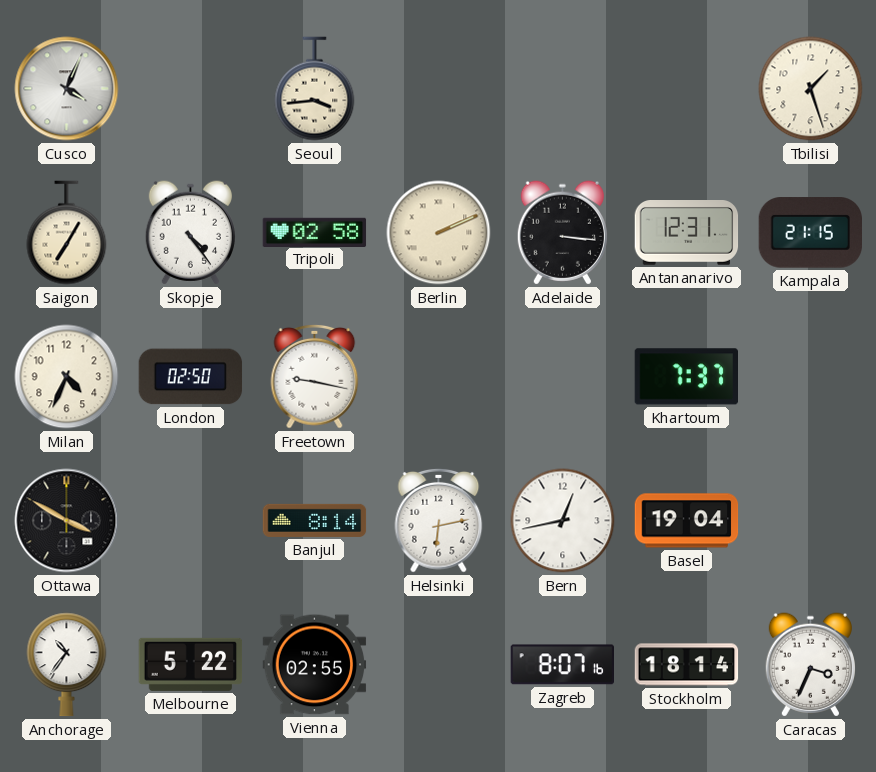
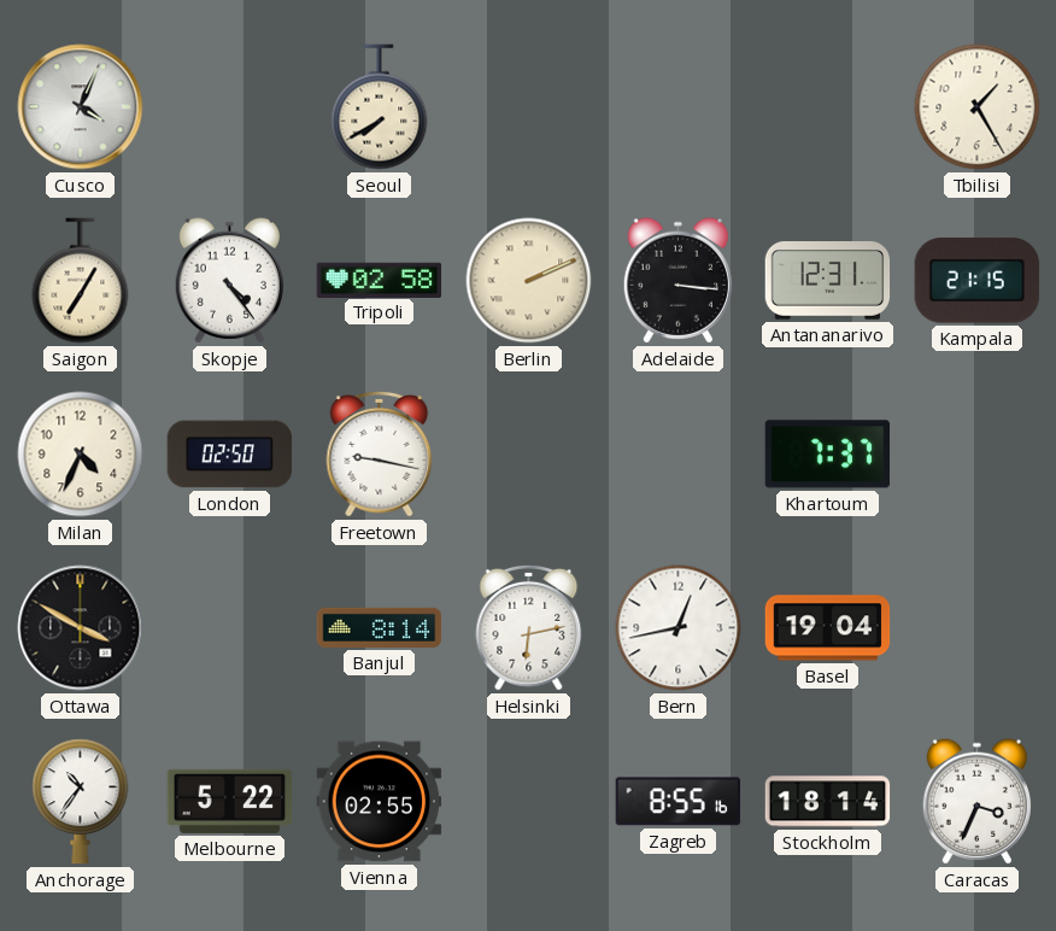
Seoul: 3:44 -> 7:40 (380, 107)
Tbilisi: 1:27 -> 1:25 (978, 107)
Zagreb: 8:07 -> 8:55 (677, 802)
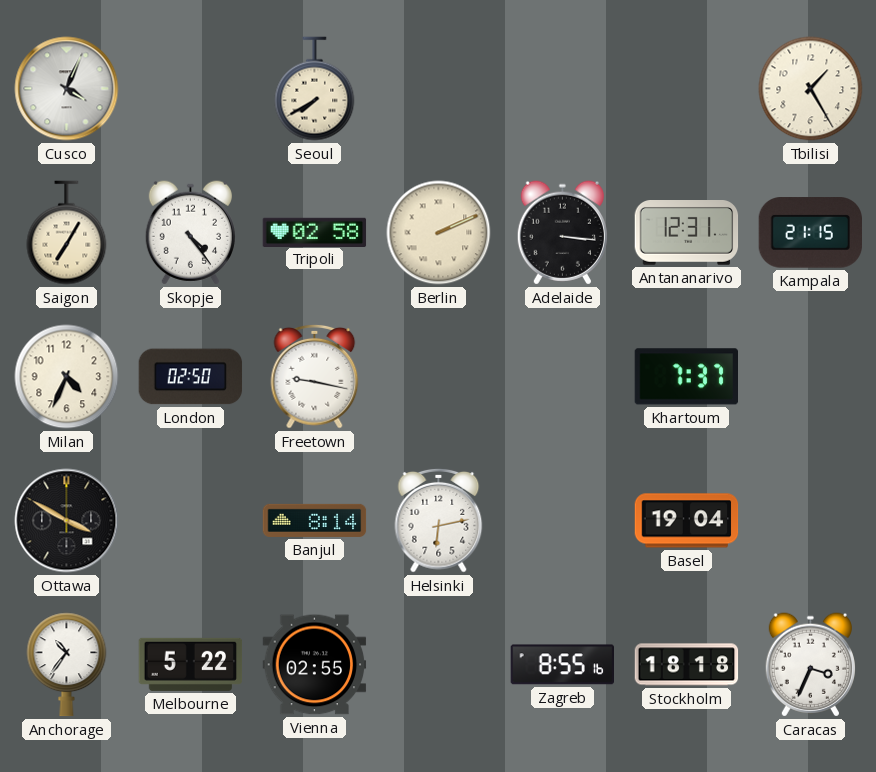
Bern: 12:43 -> none (679, 628)
Stockholm: 18:14 -> 18:18 (687, 665)
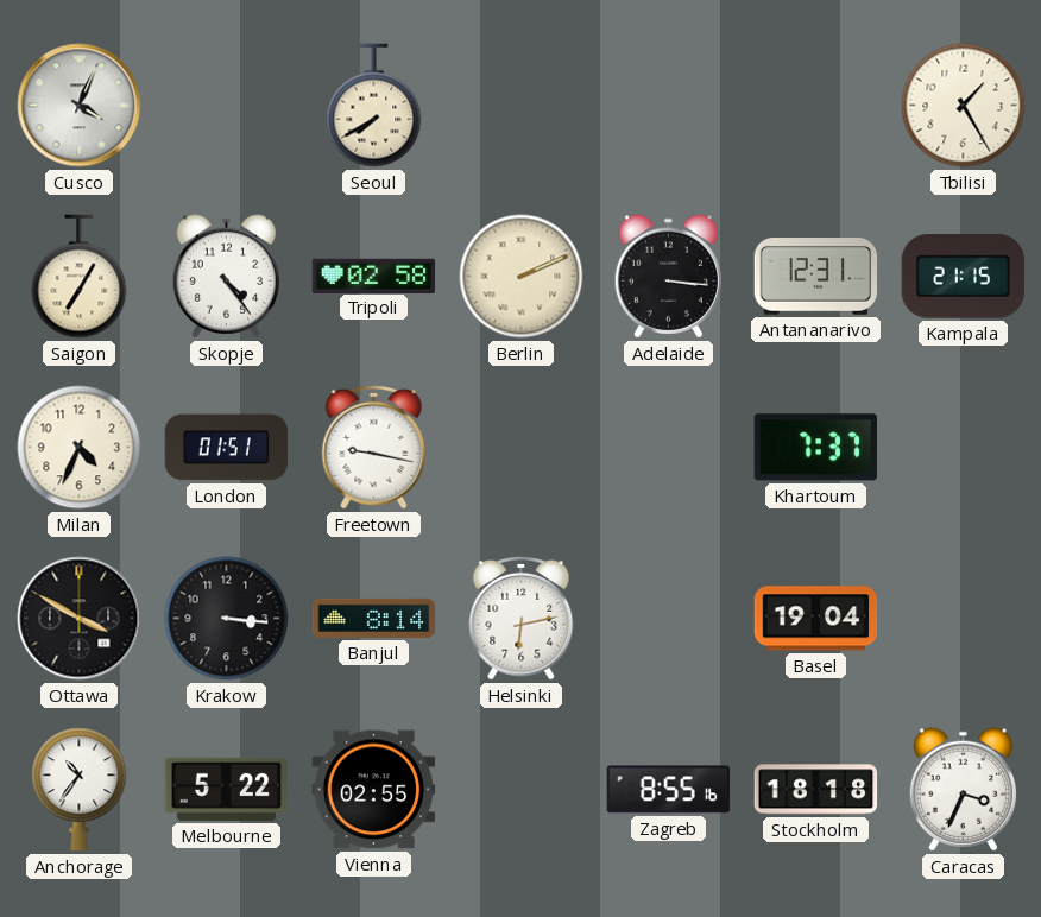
London: 02:50 -> 01:51 (227, 448)
Krakow: none -> 3:16 (227, 619)
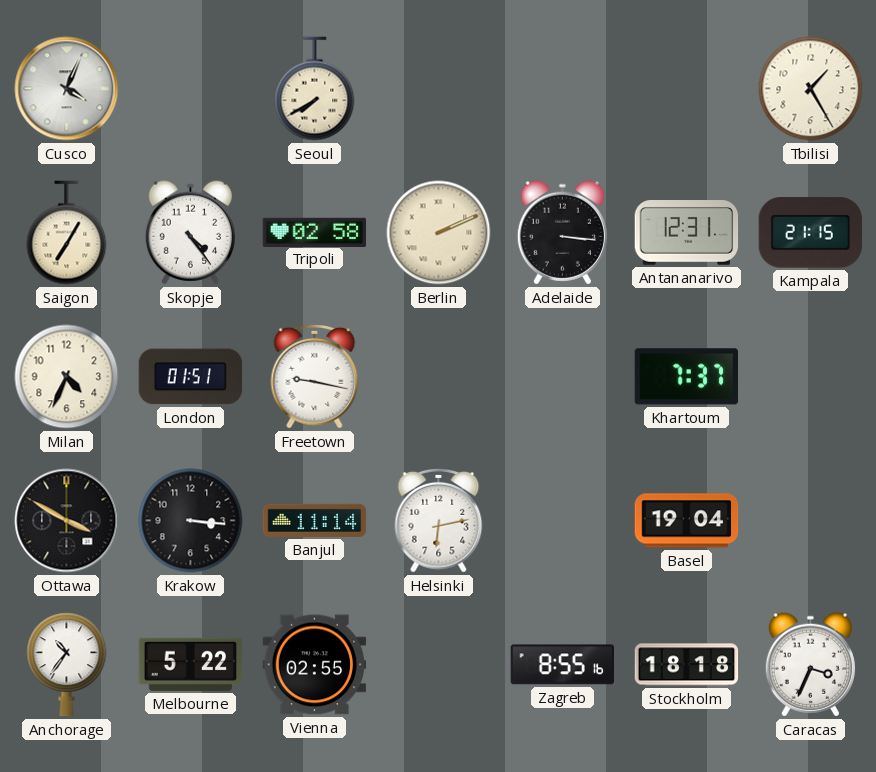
Banjul: 8:14 -> 11:14 (315, 520)
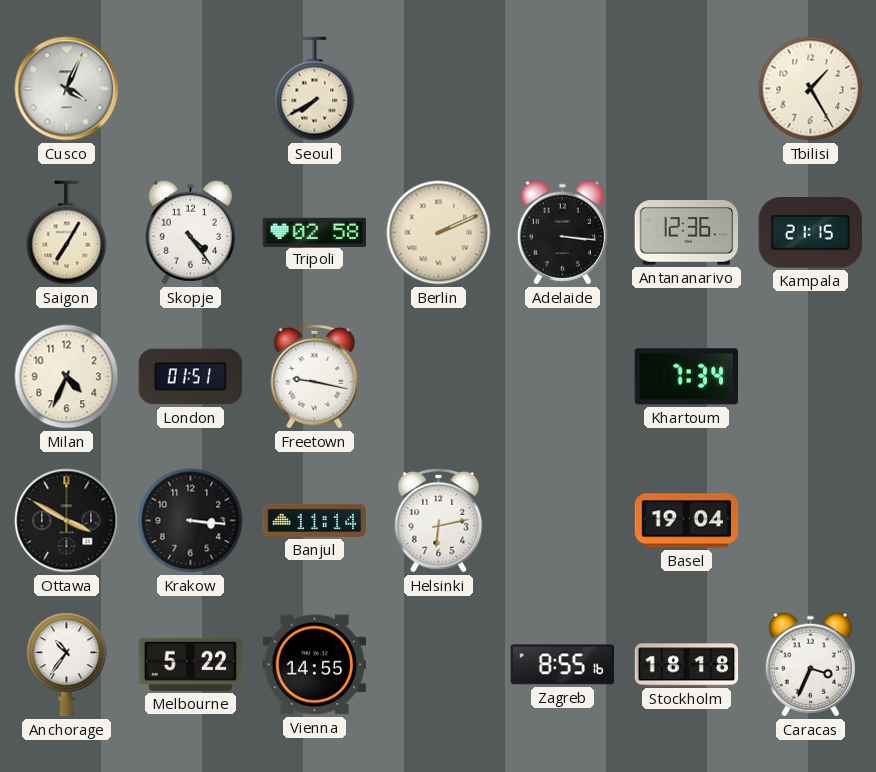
Antananarivo: 12:31 -> 12:36 (687, 233)
Khartoum: 7:37 -> 7:34 (686, 377)
Vienna: 02:55 -> 14:55 (315, 665)
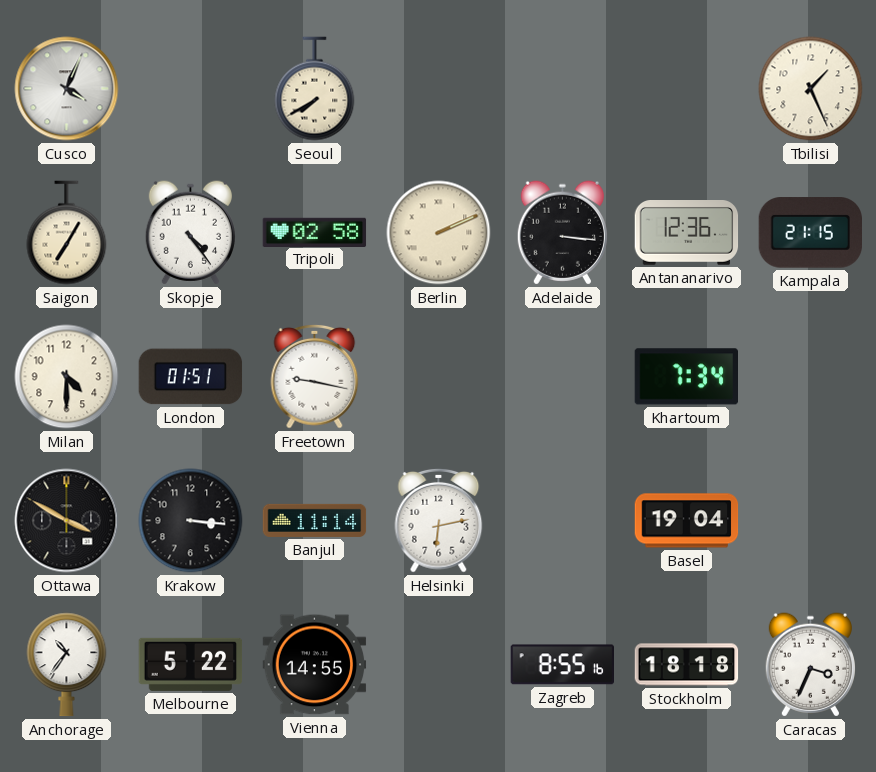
Tbilisi: 1:25 -> 1:26 (811, 89)
Milan: 4:34 -> 4:30 (67, 377)
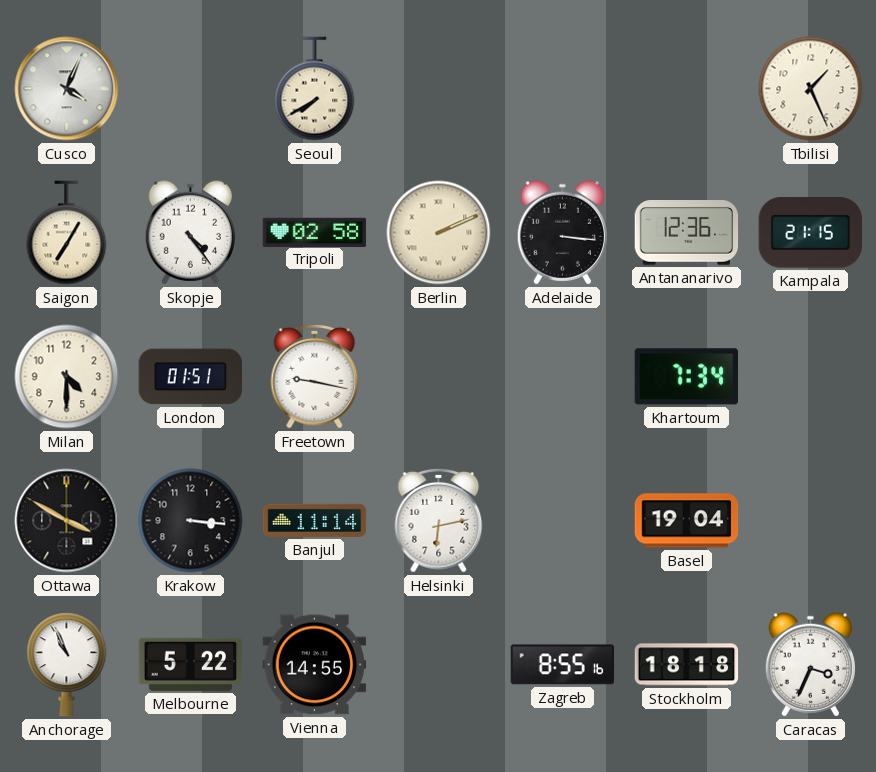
Anchorage: 10:36 -> 10:56 (67, 665)
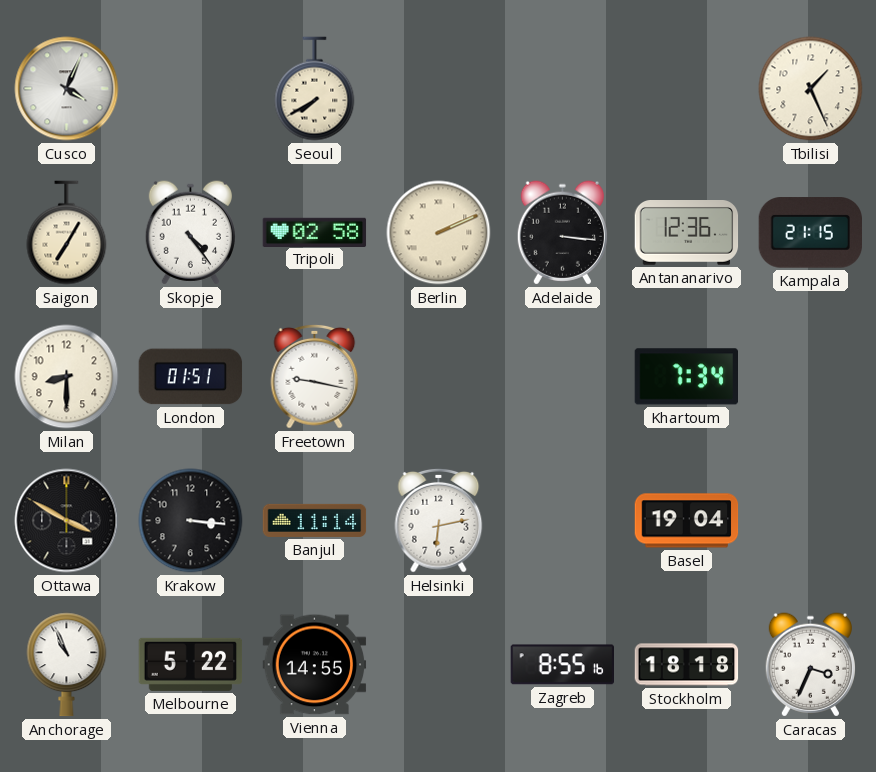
Milan: 4:30 -> 8:30 (67, 377)
